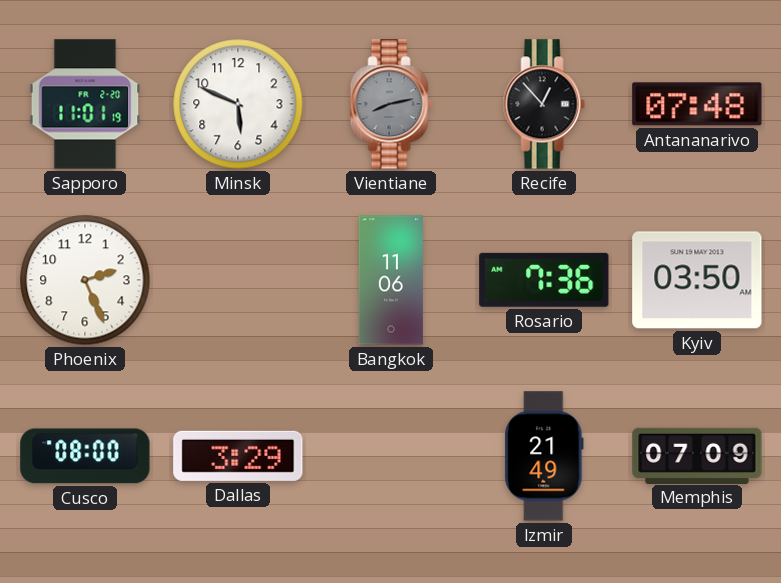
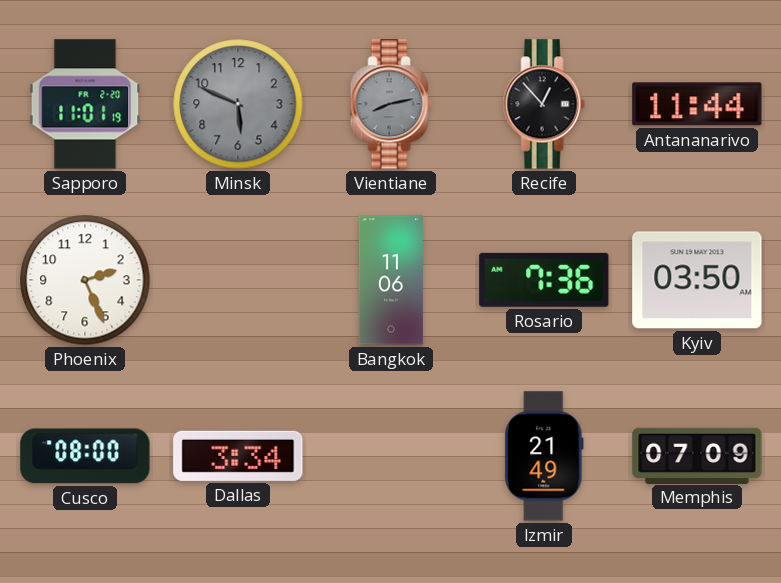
Minsk dial: white -> grey (238, 104)
Antananarivo: 07:48 -> 11:44 (697, 104)
Dallas: 3:29 -> 3:34 (238, 456)
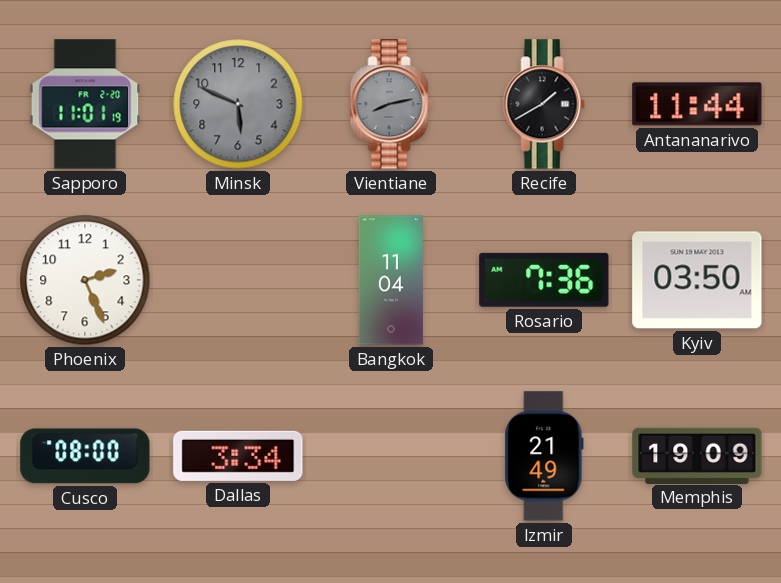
Recife: 12:53 -> 1:40 (544, 104)
Bangkok: 11:06 -> 11:04 (391, 280)
Memphis: 07:09 -> 19:09 (697, 455)
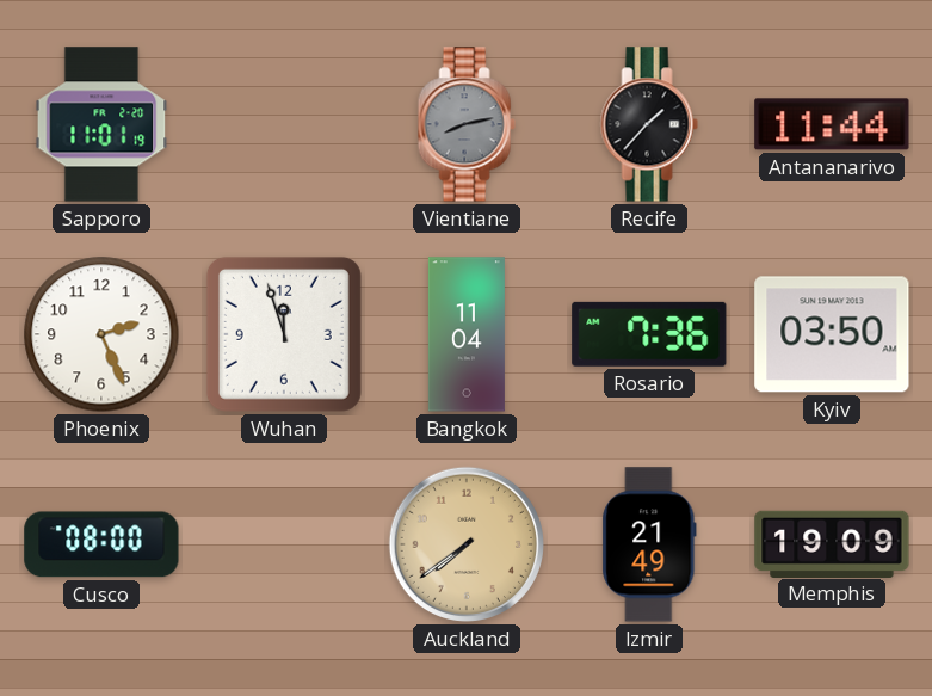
Minsk: 5:49 -> none (238, 104)
Recife: 1:40 -> 1:37 (649, 124)
Wuhan: none -> 11:57 (284, 334)
Dallas: 3:34 -> none (238, 456)
Auckland: none -> 7:39 (467, 544)
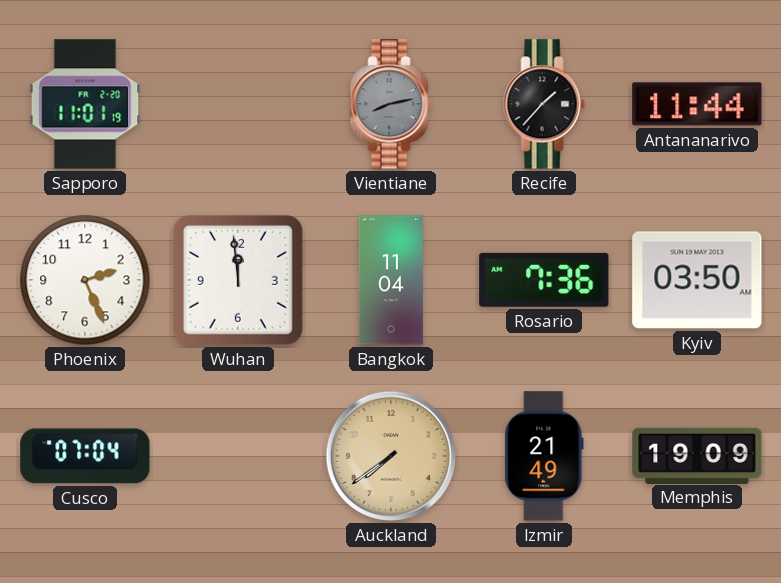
Wuhan: 11:57 -> 11:59 (238, 280)
Cusco: 08:00 -> 07:04 (85, 456)
